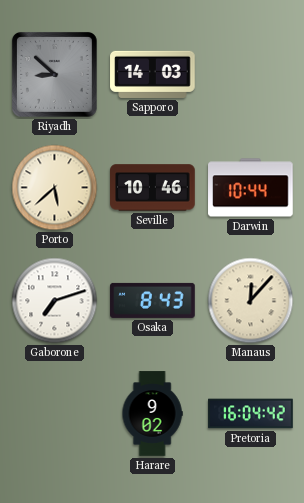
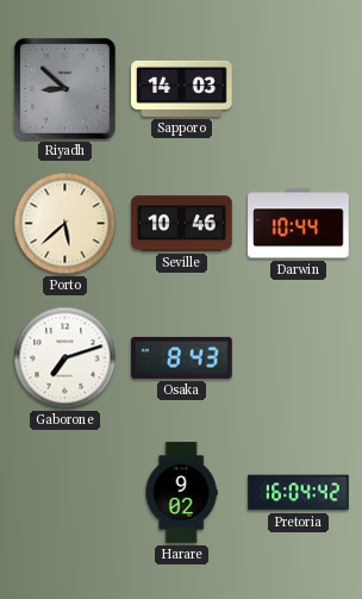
Manaus: 12:07 -> none (251, 301)
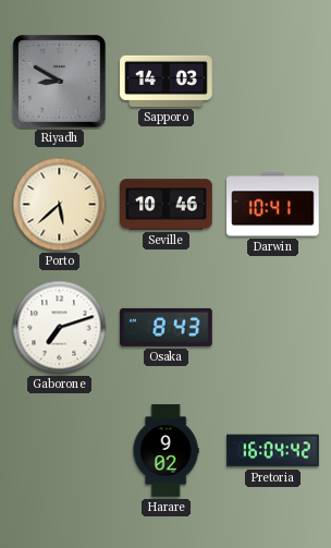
Riyadh: 8:52 -> 8:50 (59, 81)
Darwin: 10:44 -> 10:41 (273, 205)
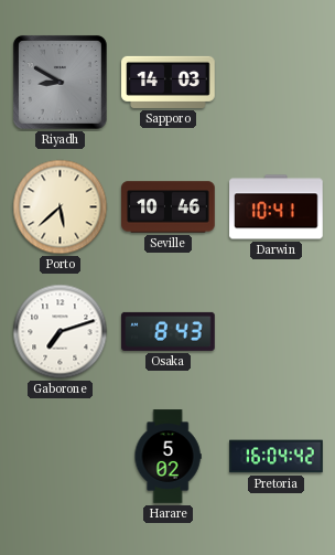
Harare: 9:02 -> 5:02 (167, 457)
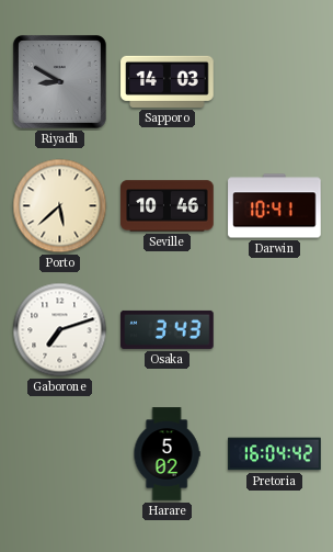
Osaka: 8:43 -> 3:43 (168, 329)
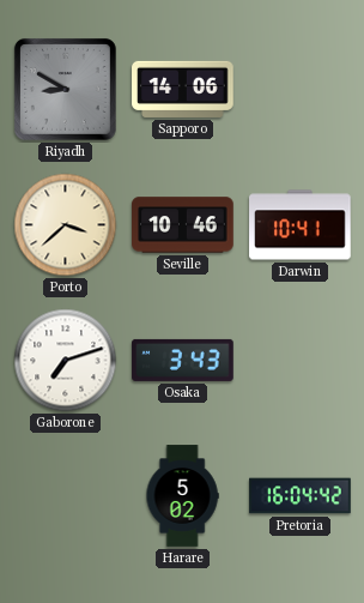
Sapporo: 14:03 -> 14:06 (183, 89)
Porto: 5:38 -> 3:38 (66, 225)
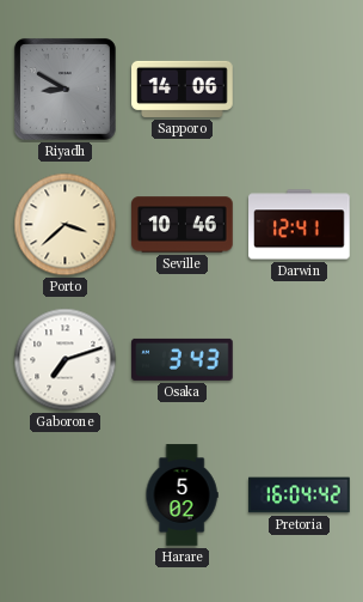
Darwin: 10:41 -> 12:41 (300, 225)
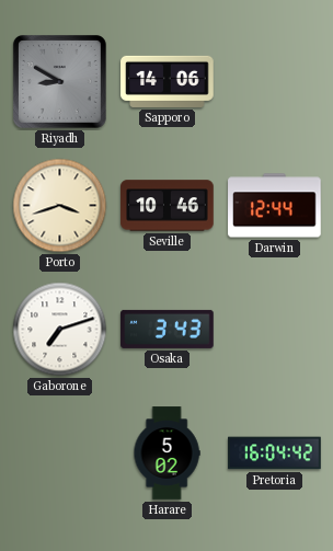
Porto: 3:38 -> 3:42 (60, 206)
Darwin: 12:41 -> 12:44 (275, 206)
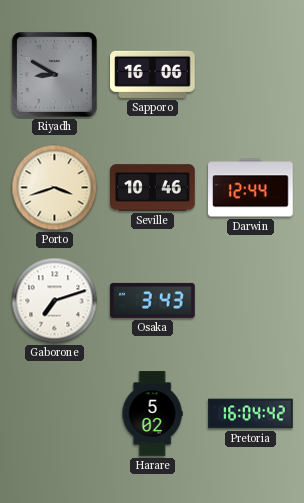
Sapporo: 14:06 -> 16:06 (153, 74)
